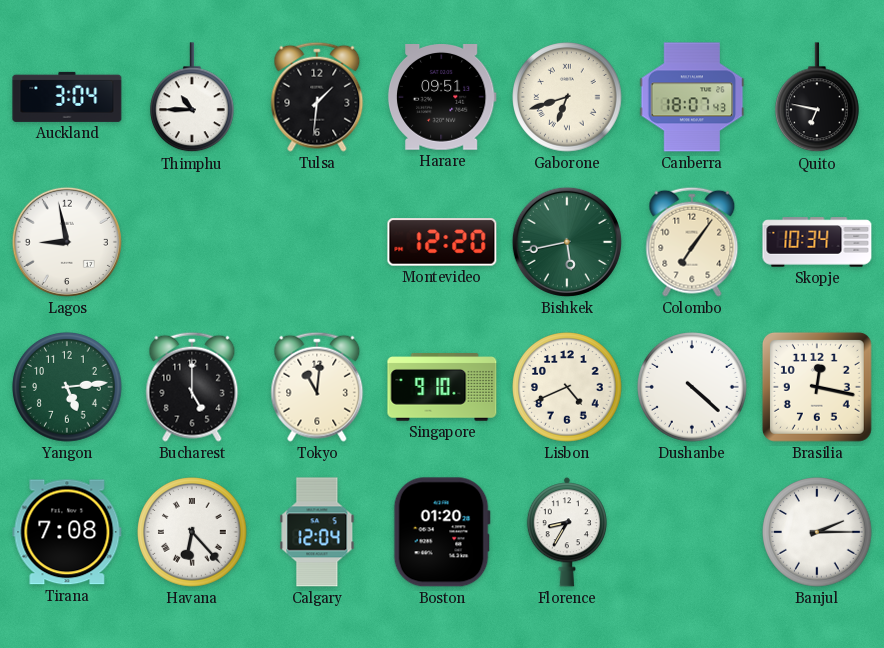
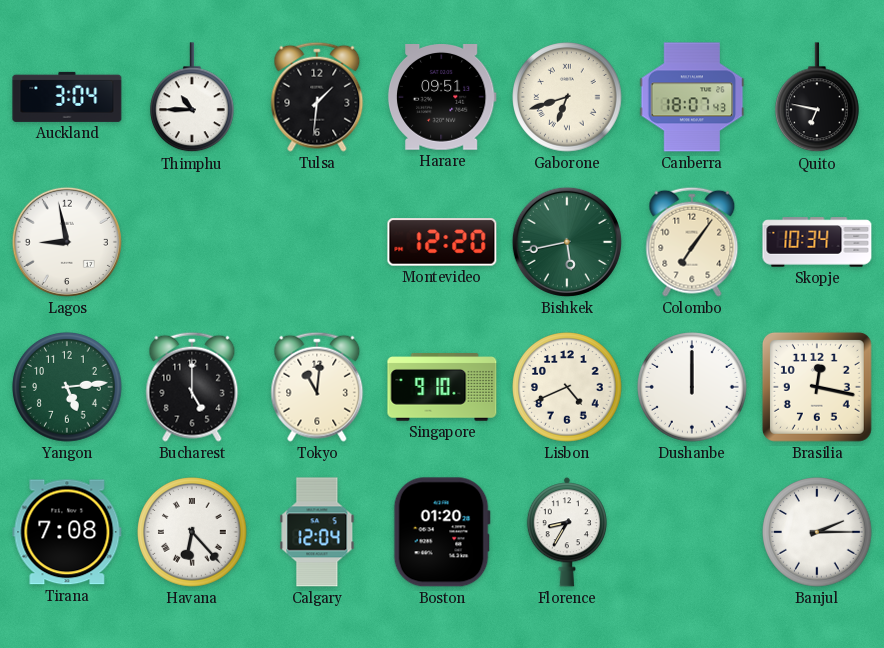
Dushanbe: 4:22 -> 12:00 (692, 387)
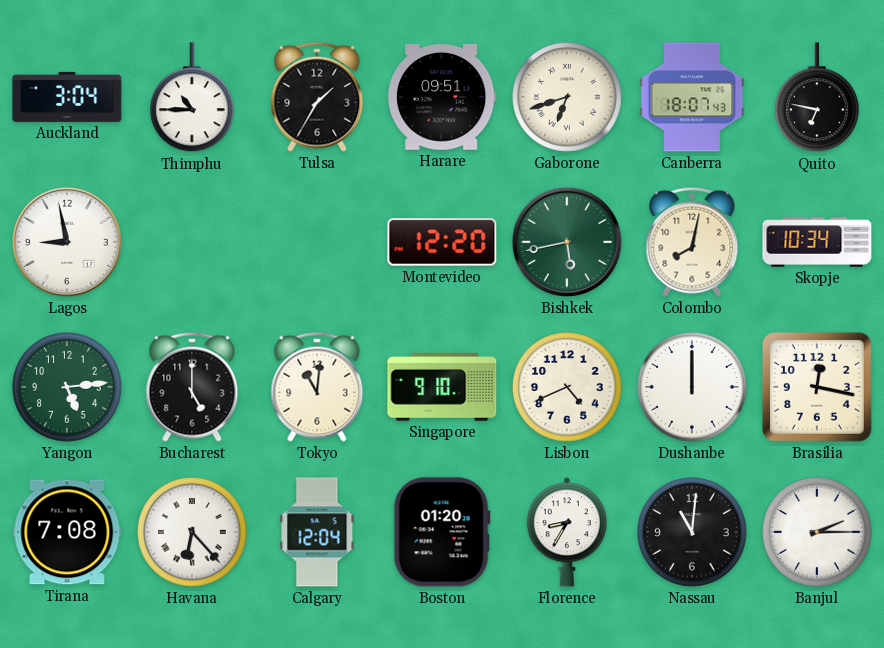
Tulsa: 1:31 -> 1:35 (317, 97)
Colombo: 7:06 -> 8:02 (692, 242)
Nassau: none -> 11:01 (692, 532)
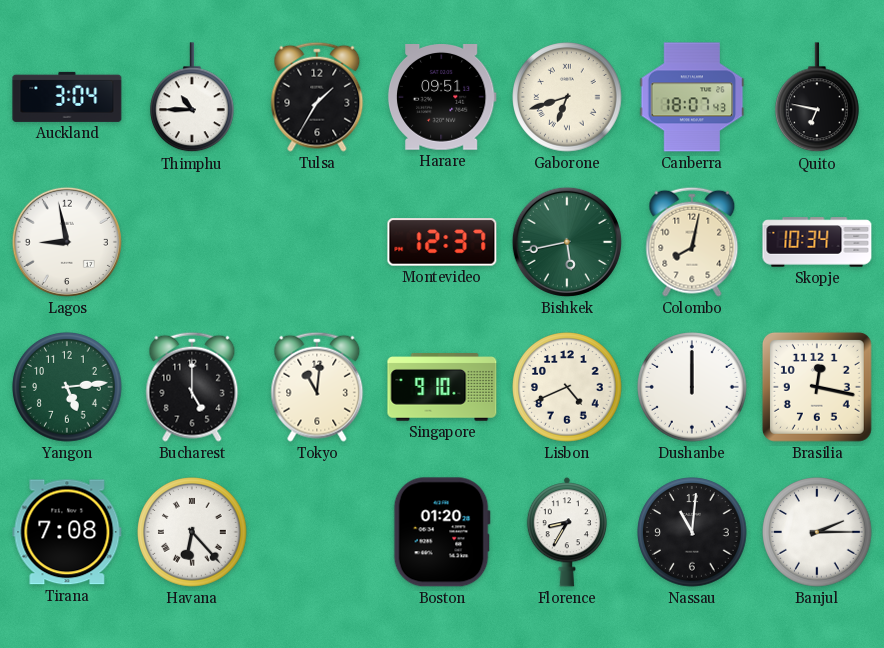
Montevideo: 12:20 -> 12:37 (442, 242)
Calgary: 12:04 -> none (317, 532)
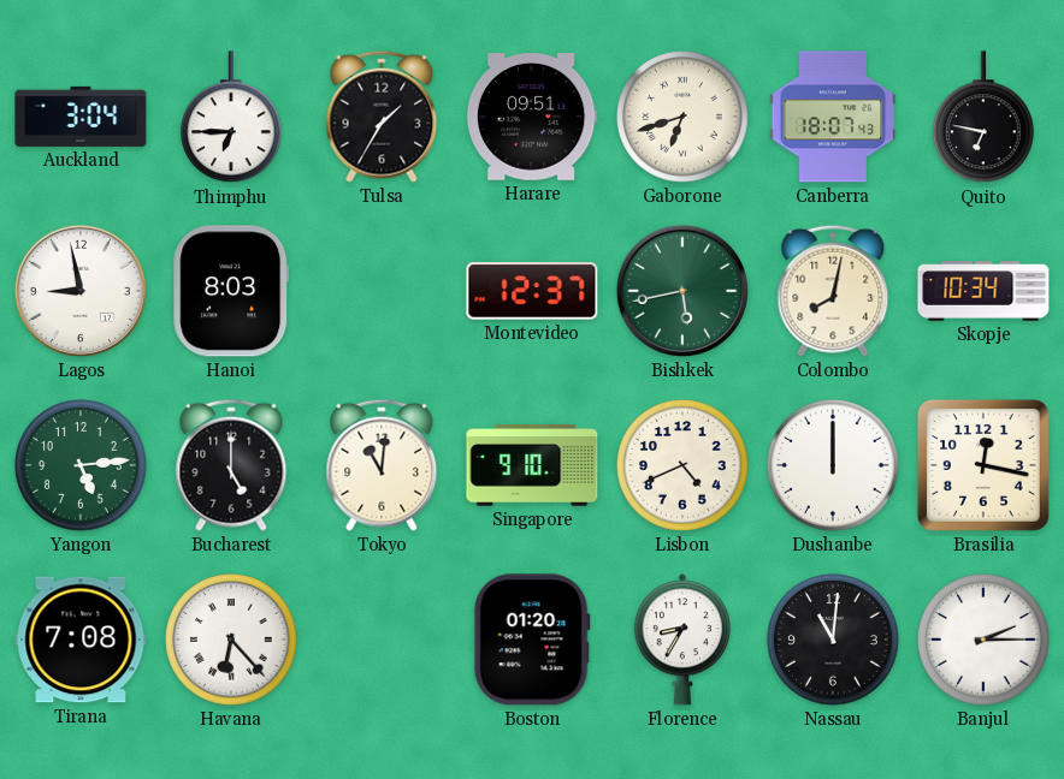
Thimphu: 10:45 -> 6:45 (232, 118)
Hanoi: none -> 8:03 (231, 291)
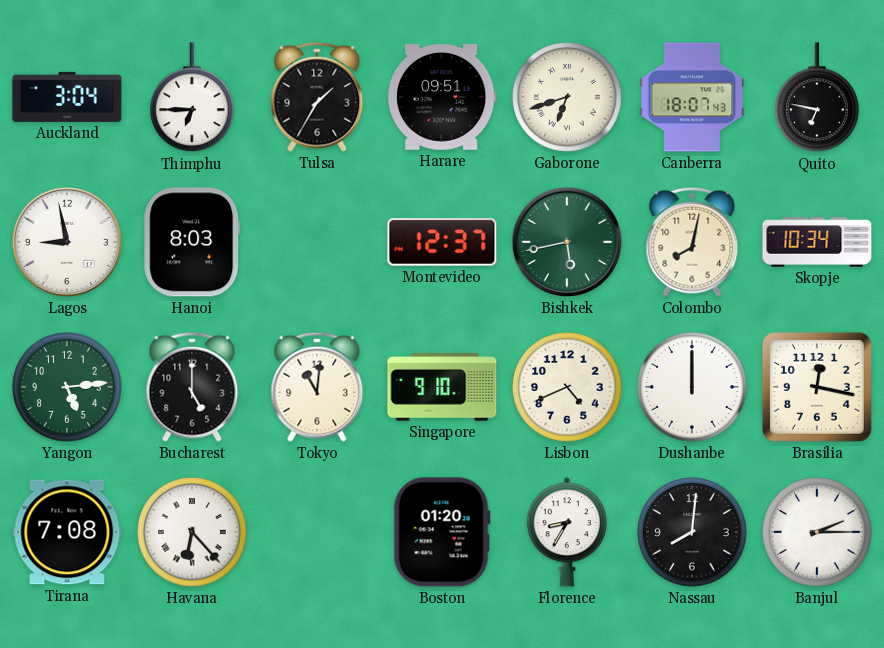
Nassau: 11:01 -> 8:01 (692, 532)
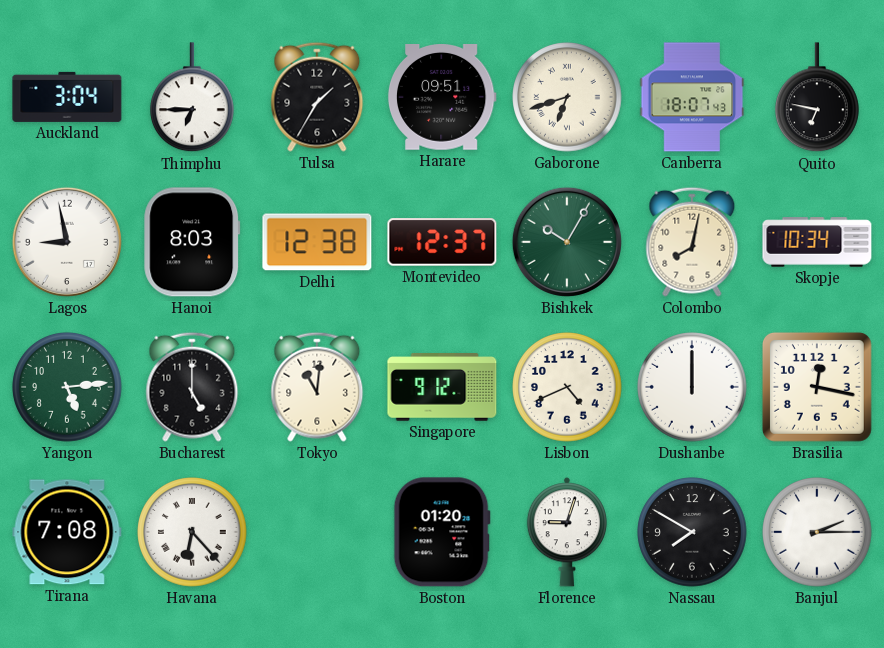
Delhi: none -> 12:38 (317, 242)
Bishkek: 5:43 -> 10:05 (567, 242)
Singapore: 9:10 -> 9:12 (442, 387)
Florence: 8:35 -> 9:03 (567, 532)
Nassau: 8:01 -> 7:50 (692, 532)
